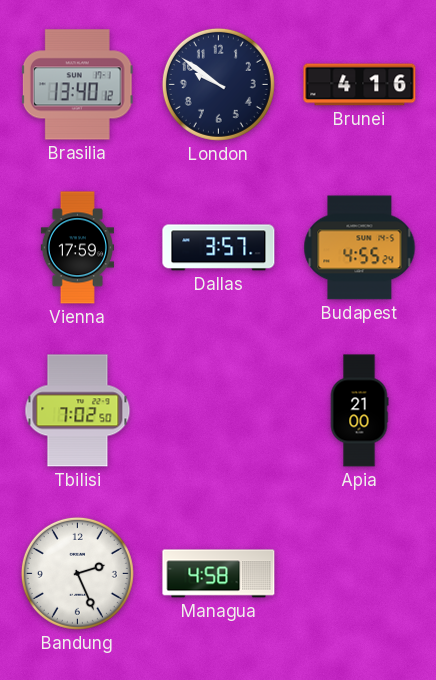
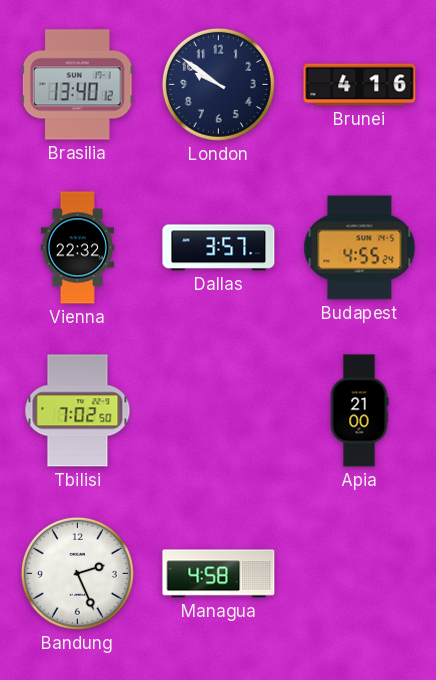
Vienna: 17:59 -> 22:32 (77, 248)
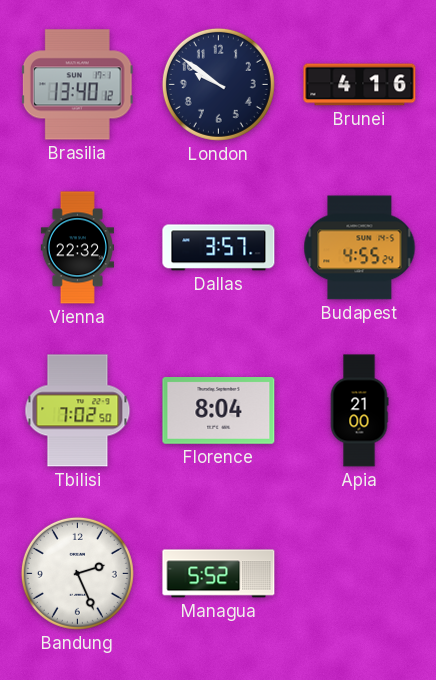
Florence: none -> 8:04 (219, 411)
Managua: 4:58 -> 5:52 (219, 574)
